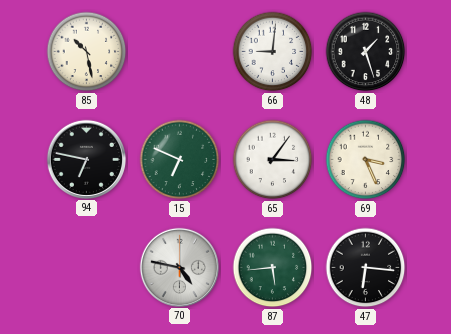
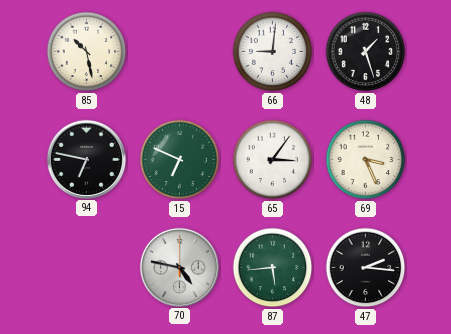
47: 6:16 -> 2:16 (366, 268)
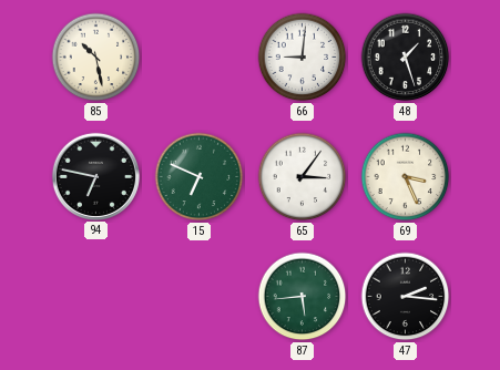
70: 4:47 -> none (179, 267)
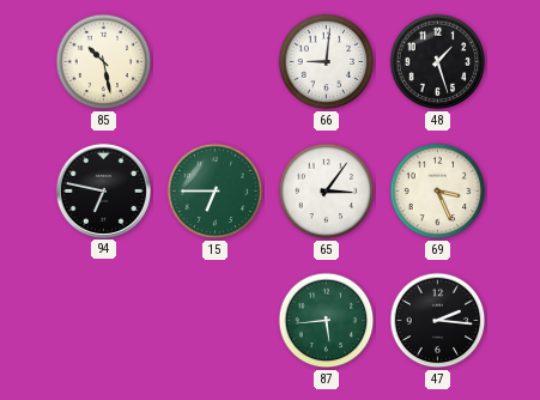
15: 6:49 -> 6:45 (216, 192)
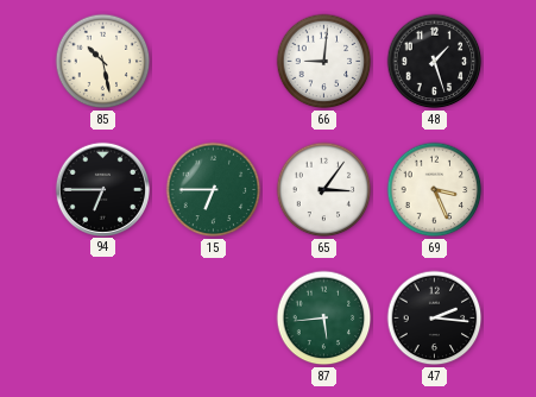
94: 6:47 -> 6:45 (102, 189)
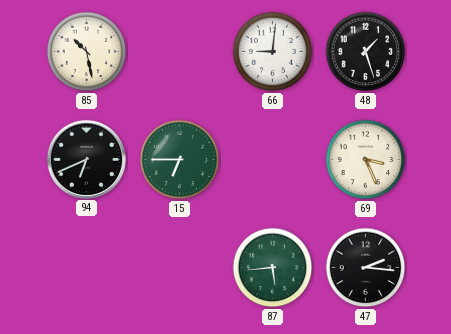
94: 6:45 -> 6:41 (86, 159)
65: 3:06 -> none (324, 190)
